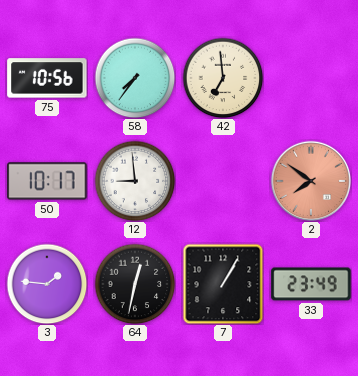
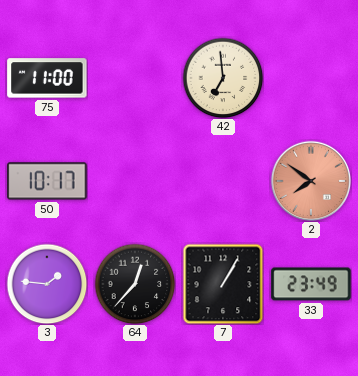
75: 10:56 -> 11:00 (47, 78)
58: 7:36 -> none (135, 78)
12: 8:59 -> none (135, 181)
64: 12:32 -> 12:37 (135, 284)
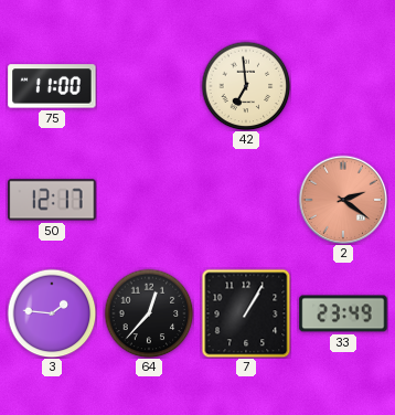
50: 10:17 -> 12:17 (52, 200)
2: 7:51 -> 2:21 (343, 200)
